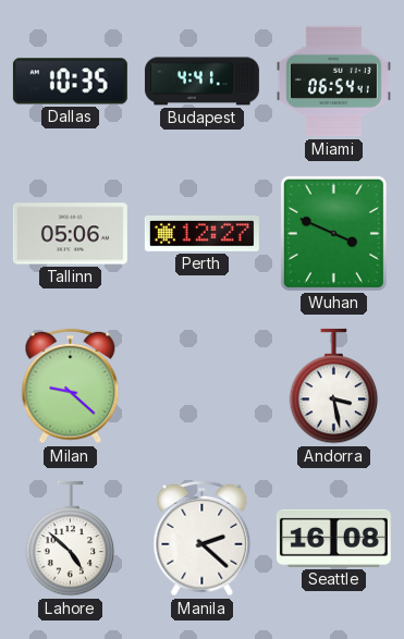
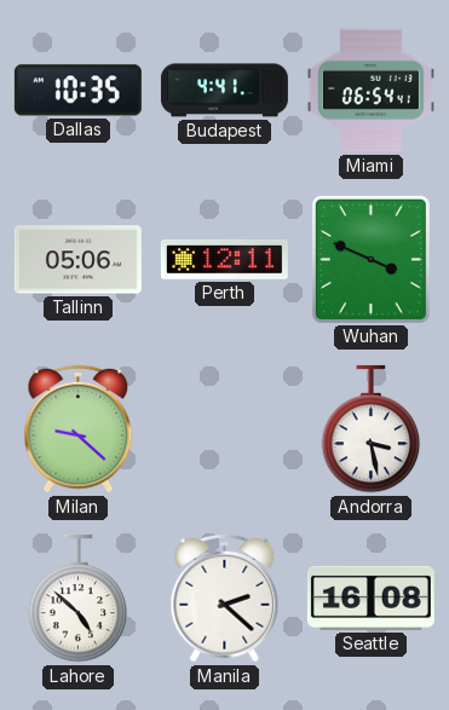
Perth: 12:27 -> 12:11 (224, 259)
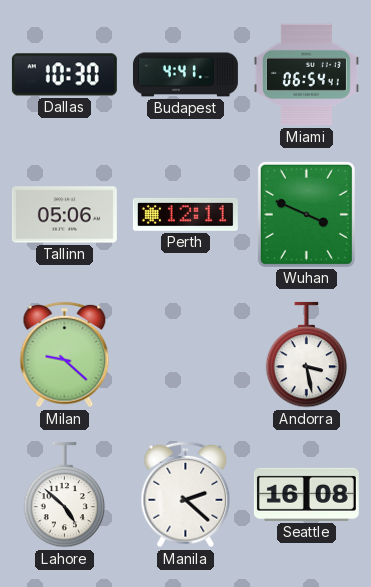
Dallas: 10:35 -> 10:30 (64, 75)
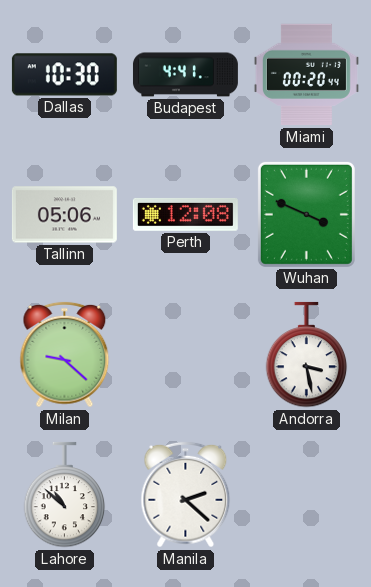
Miami: 06:54 -> 00:20 (306, 75)
Perth: 12:11 -> 12:08 (185, 214)
Lahore: 4:52 -> 10:52 (65, 495)
Seattle: 16:08 -> none (306, 494)
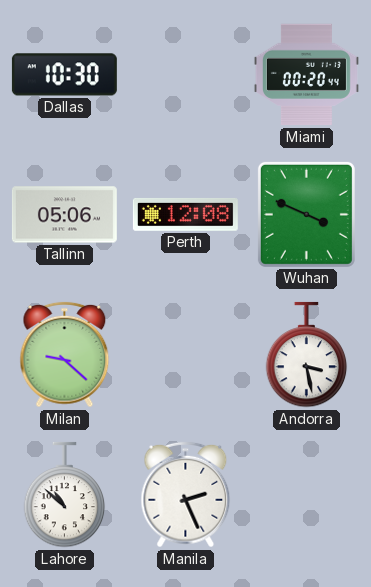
Budapest: 4:41 -> none (185, 75)
Manila: 2:22 -> 2:26 (186, 495)
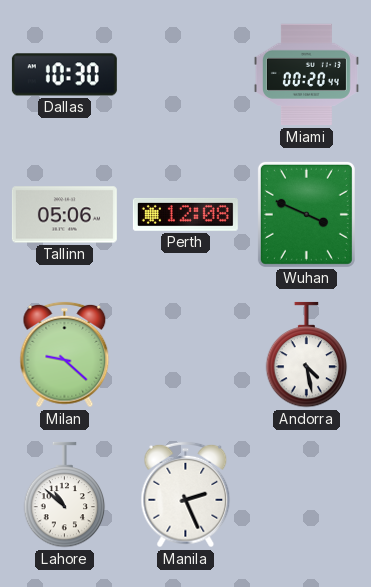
Andorra: 3:28 -> 4:28 (307, 355)
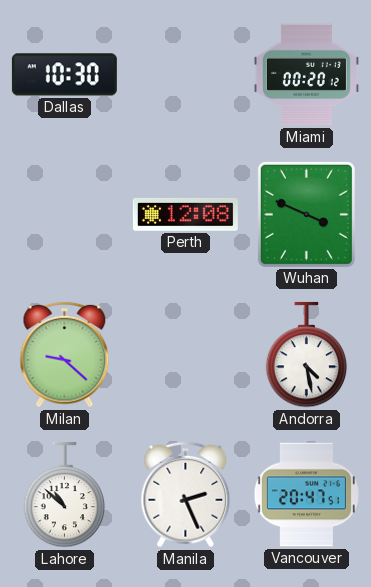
Miami: 00:20:44 -> 00:20:12 (306, 75)
Tallinn: 05:06 -> none (64, 215)
Vancouver: none -> 20:47 (306, 495)
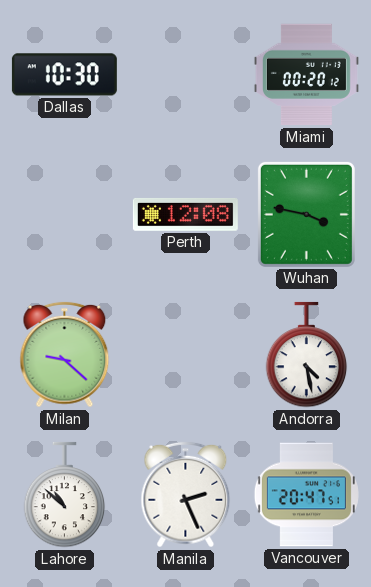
Wuhan: 3:49 -> 3:47 (306, 214)
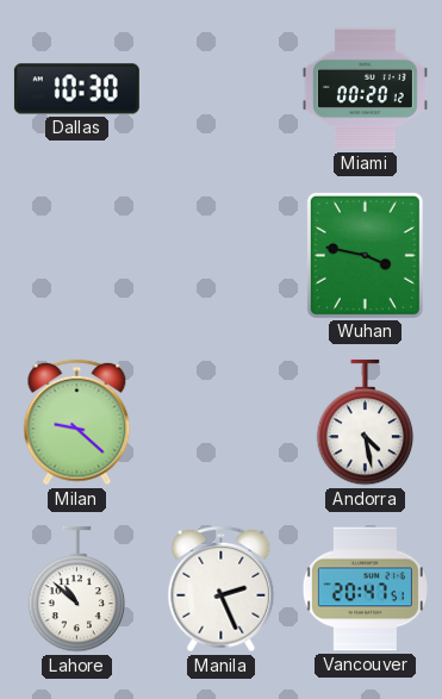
Perth: 12:08 -> none (185, 214)
